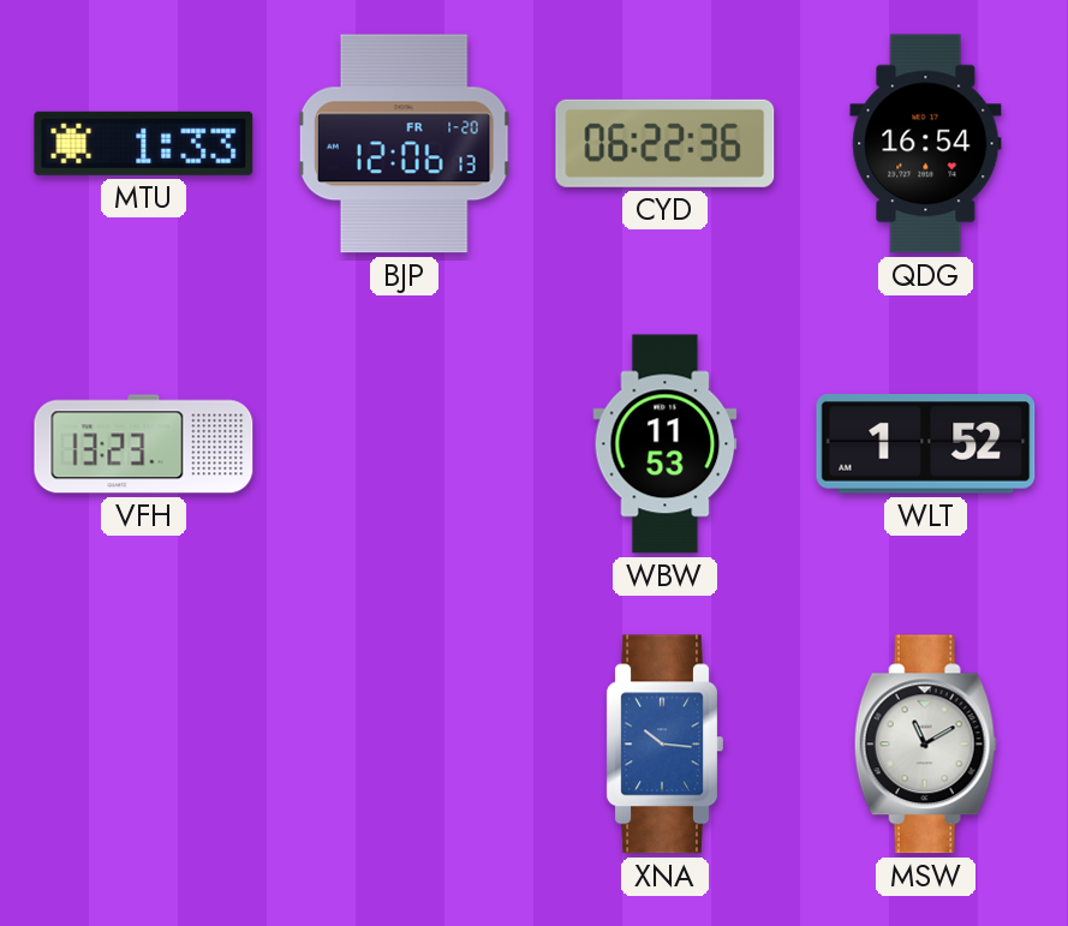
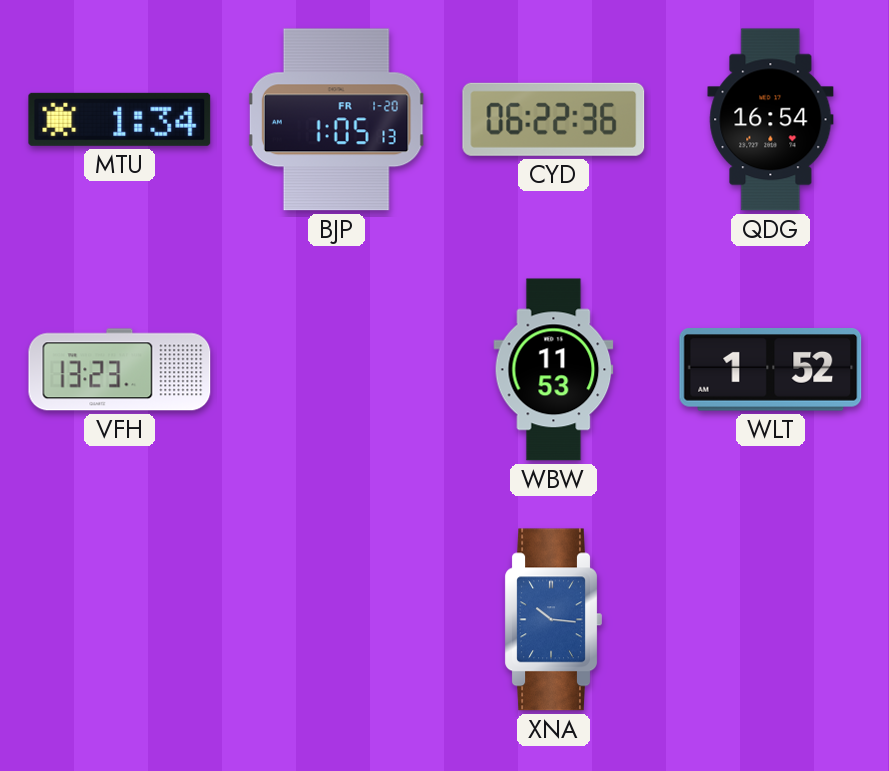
MTU: 1:33 -> 1:34 (120, 119)
BJP: 12:06 -> 1:05 (336, 120)
MSW: 11:10 -> none (925, 745)
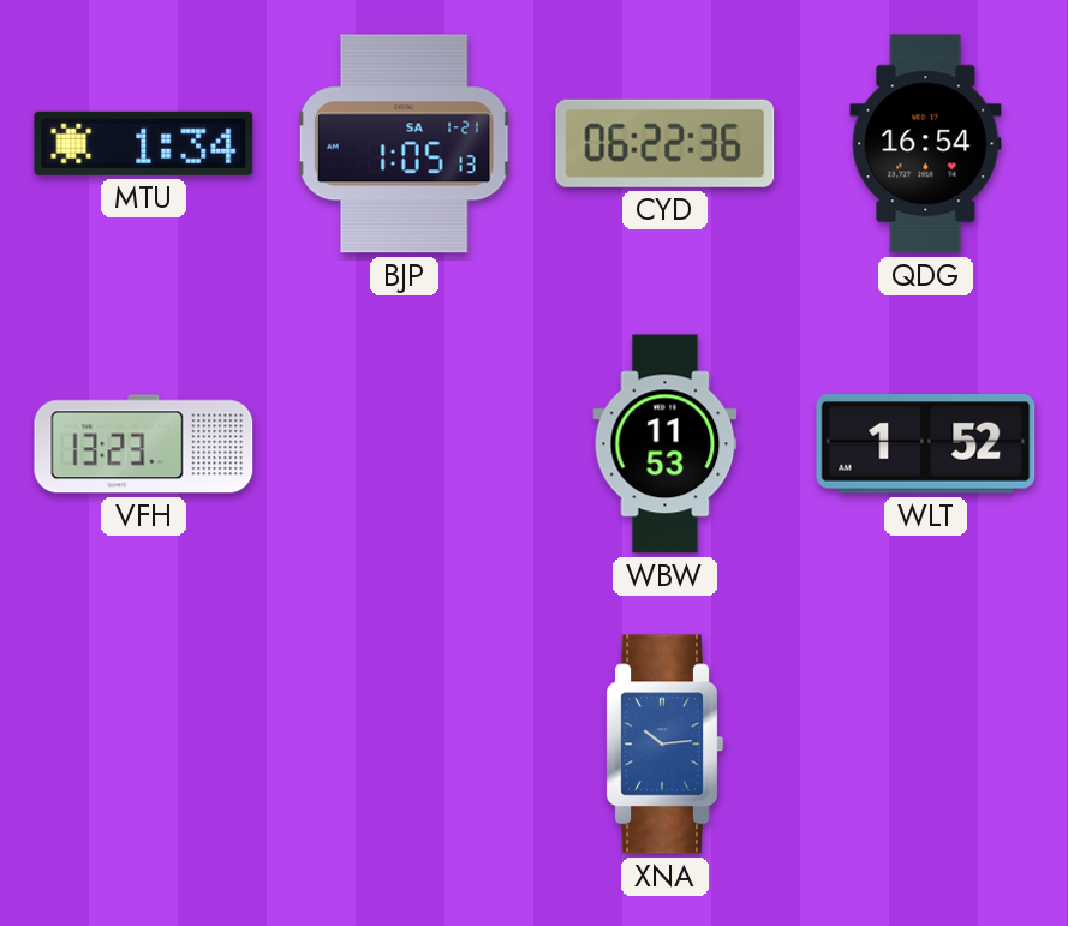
BJP date: FR 1-20 -> SA 1-21 (404, 144)
XNA: 10:16 -> 10:14 (664, 745)
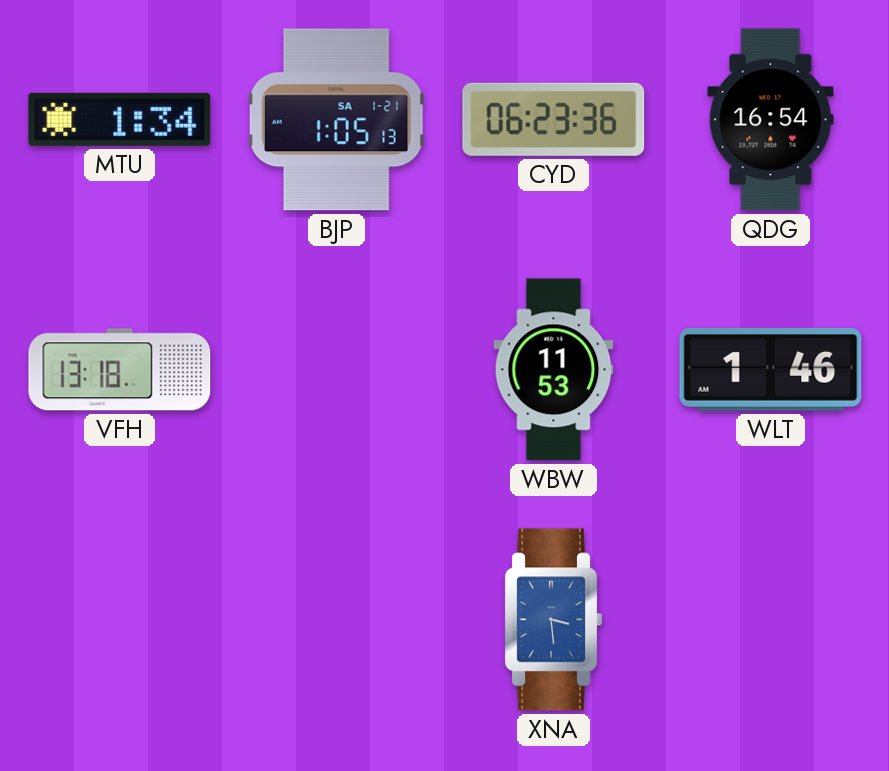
CYD: 06:22 -> 06:23 (554, 119)
VFH: 13:23 -> 13:18 (120, 370)
WLT: 1:52 -> 1:46 (771, 370)
XNA: 10:14 -> 3:29 (553, 620)
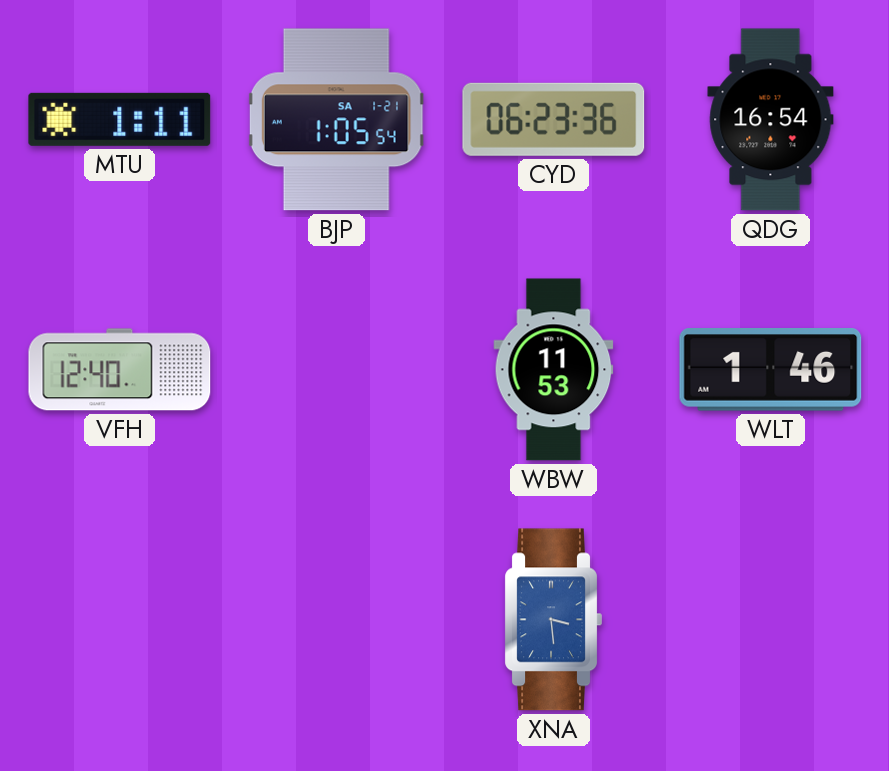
MTU: 1:34 -> 1:11 (120, 119)
BJP: 1:05:13 -> 1:05:54 (336, 120)
VFH: 13:18 -> 12:40 (120, 370)
